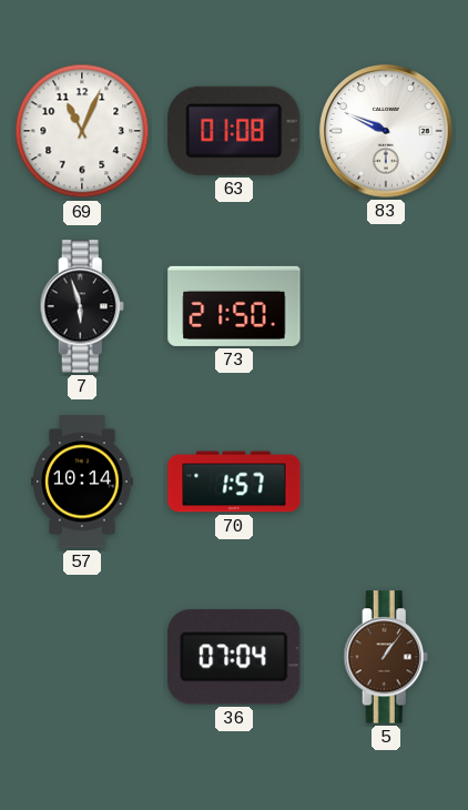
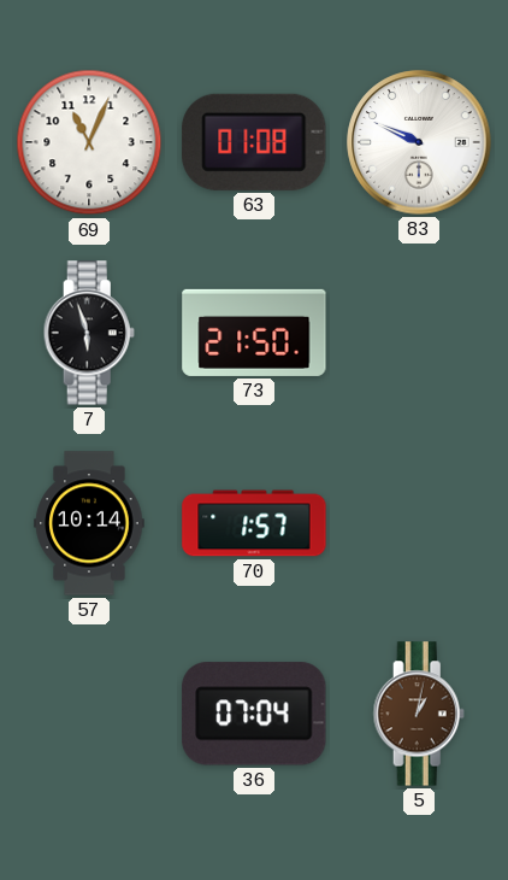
5: 1:06 -> 1:02 (419, 714)
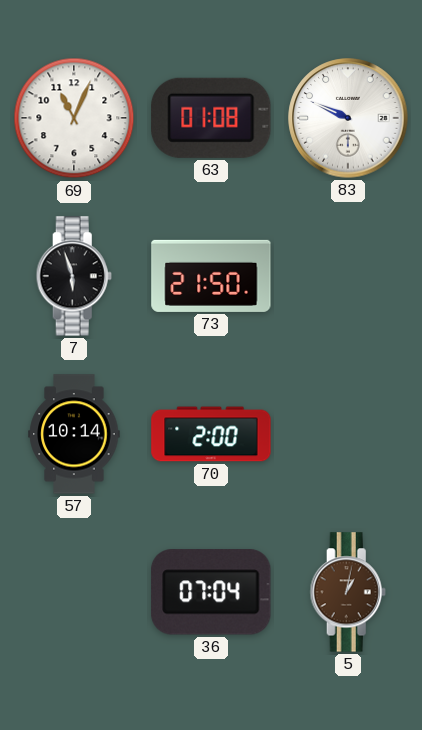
70: 1:57 -> 2:00 (211, 434)
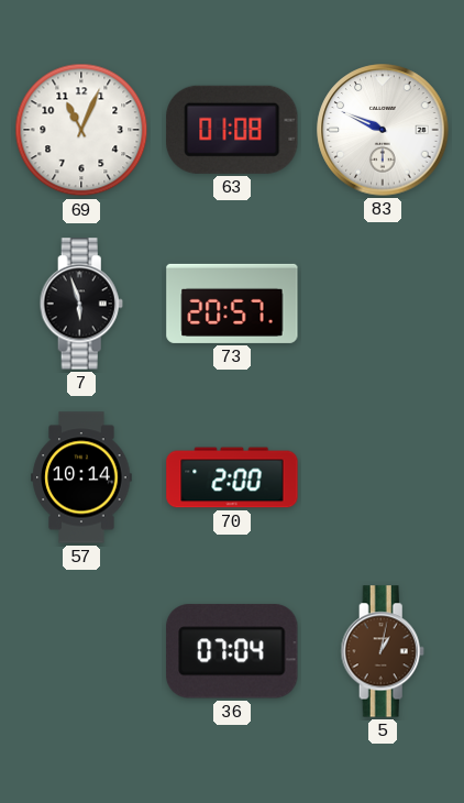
73: 21:50 -> 20:57 (232, 304)
